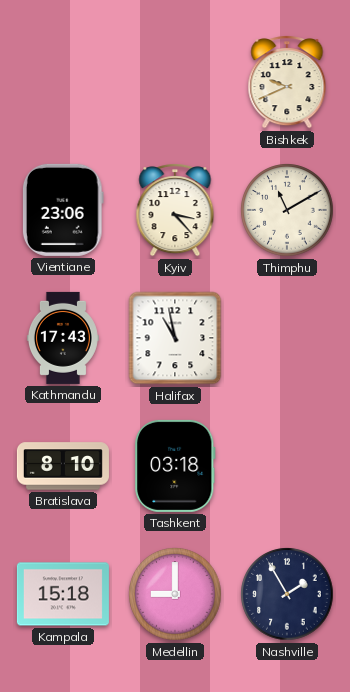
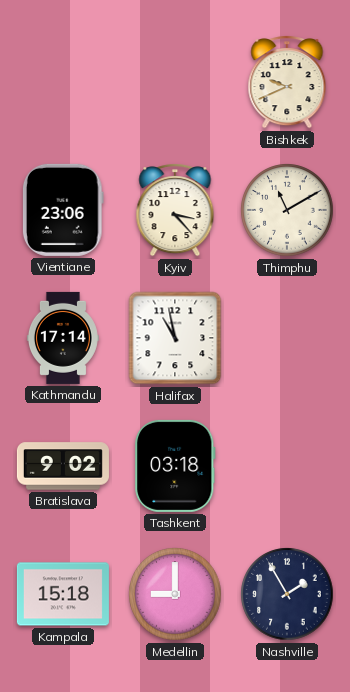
Kathmandu: 17:43 -> 17:14 (63, 338)
Bratislava: 8:10 -> 9:02 (63, 466)
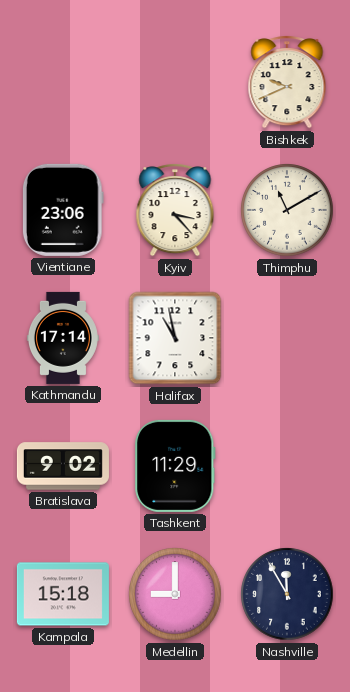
Tashkent: 03:18 -> 11:29 (175, 466)
Nashville: 1:55 -> 11:55 (287, 594)
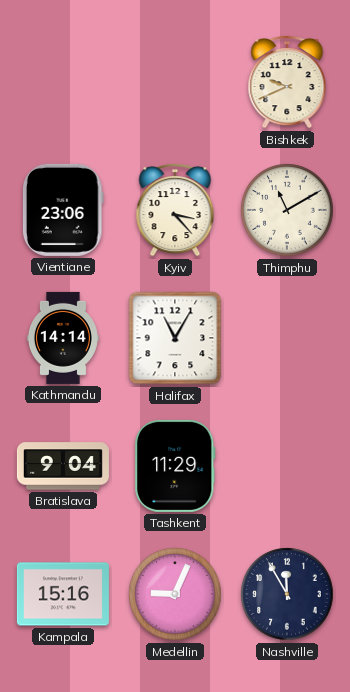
Kathmandu: 17:14 -> 14:14 (63, 338)
Halifax: 10:58 -> 11:05 (175, 338)
Bratislava: 9:02 -> 9:04 (63, 466)
Kampala: 15:18 -> 15:16 (63, 594)
Medellin: 9:00 -> 9:04 (175, 594)
